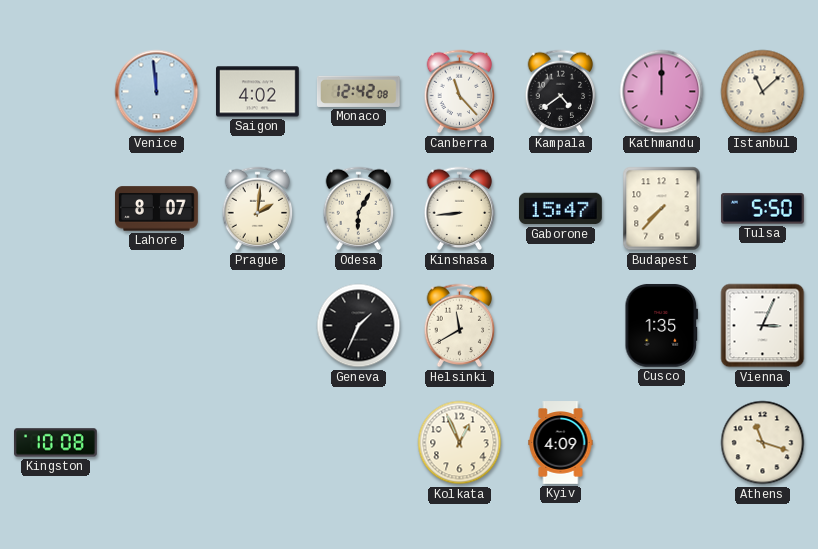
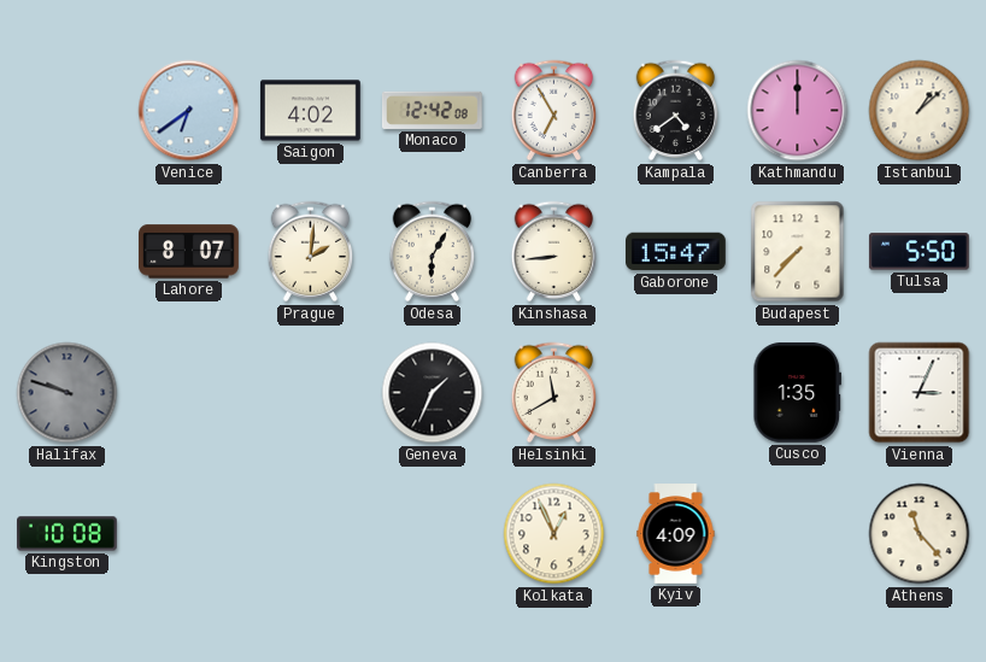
Venice: 11:59 -> 6:39 (189, 111)
Canberra: 11:23 -> 6:55 (554, 111)
Istanbul: 11:08 -> 1:08 (920, 111)
Halifax: none -> 9:48 (68, 393)
Athens: 11:18 -> 11:23 (920, 534)
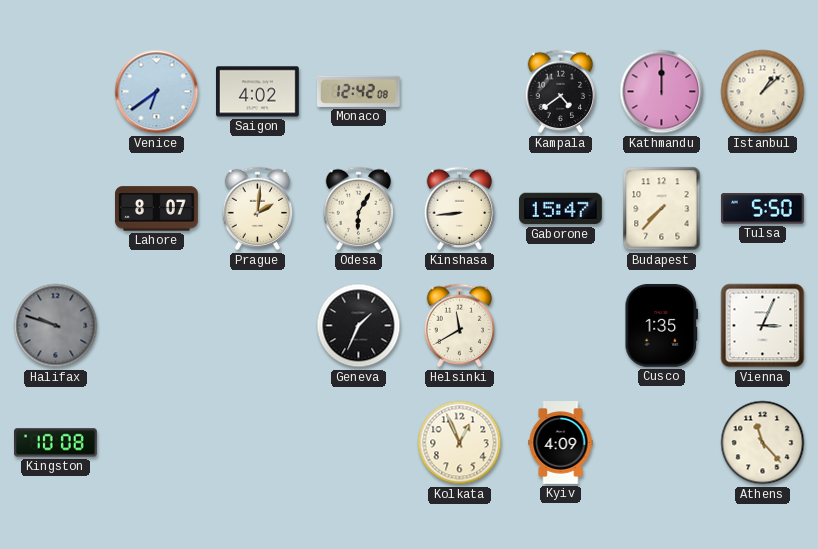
Canberra: 6:55 -> none (554, 111)
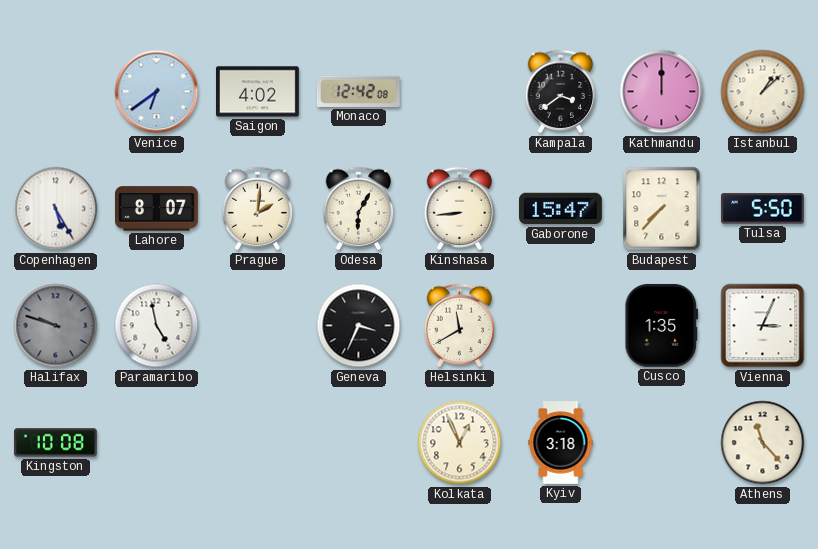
Kampala: 4:39 -> 3:39 (561, 92)
Copenhagen: none -> 5:25 (56, 209)
Paramaribo: none -> 4:58 (157, 326)
Geneva: 1:34 -> 3:34 (359, 326)
Kyiv: 4:09 -> 3:18 (561, 443)
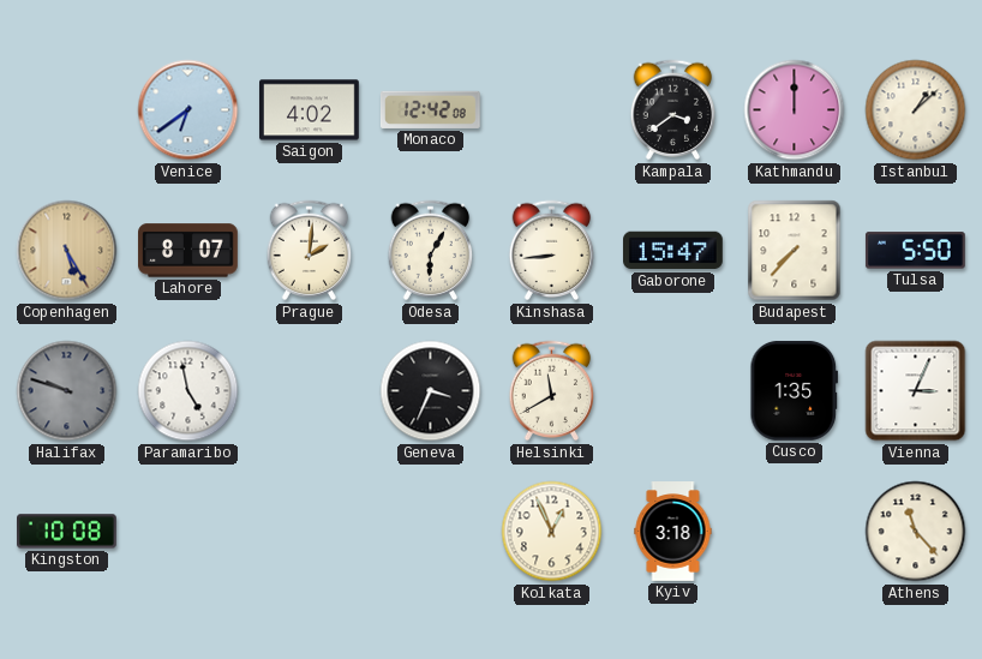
Copenhagen dial: white -> champagne (67, 251)
